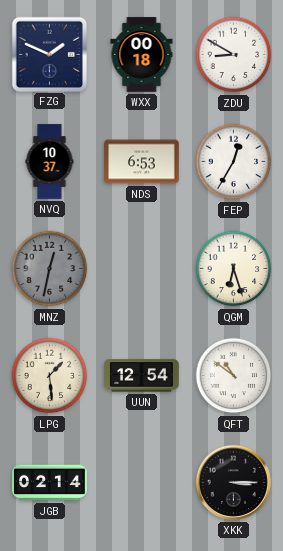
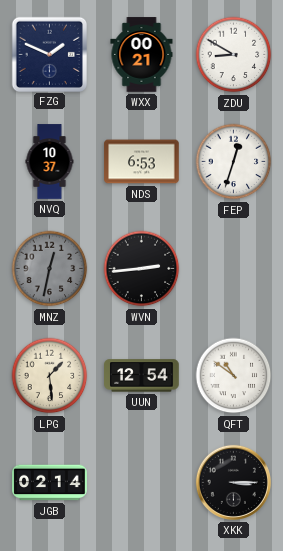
WXX: 00:18 -> 00:21 (142, 55)
FEP: 12:35 -> 12:33 (234, 162)
WVN: none -> 2:44 (142, 269)
QGM: 6:27 -> none (234, 269)
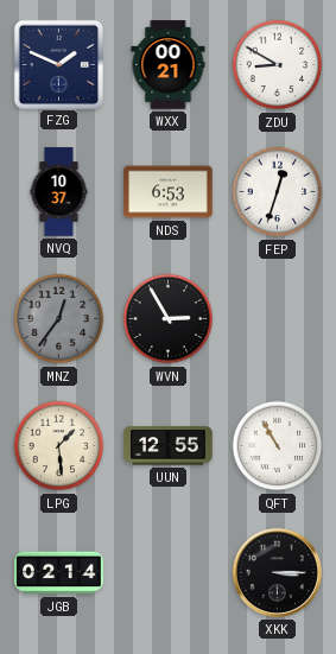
MNZ: 12:32 -> 12:36 (59, 319)
WVN: 2:44 -> 2:55 (169, 319)
UUN: 12:54 -> 12:55 (169, 446)
QFT: 10:51 -> 10:55 (278, 446)
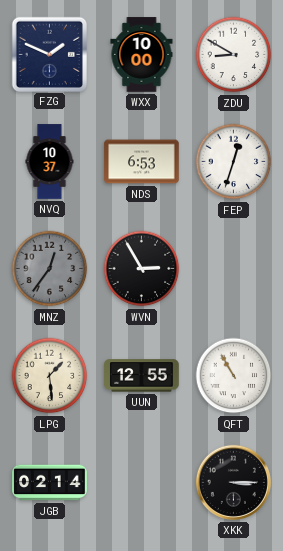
WXX: 00:21 -> 10:00 (142, 55)
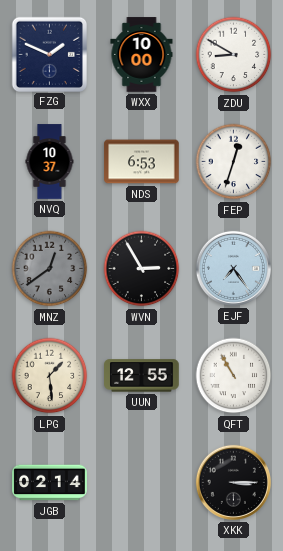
MNZ: 12:36 -> 12:39 (50, 269)
EJF: none -> 7:24 (233, 268)
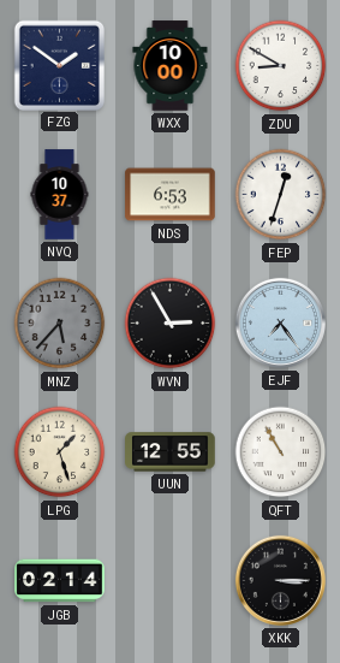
FZG: 1:49 -> 1:51 (59, 65)
MNZ: 12:39 -> 5:37 (60, 324)
LPG: 1:29 -> 1:27 (60, 452)
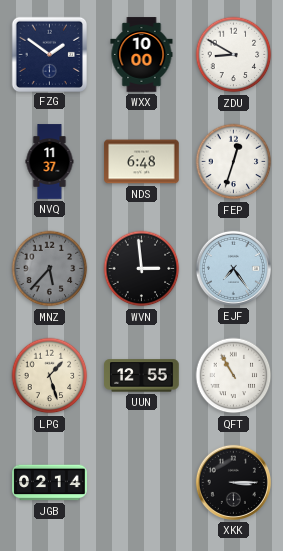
NVQ: 10:37 -> 11:37 (50, 162)
NDS: 6:53 -> 6:48 (142, 162)
WVN: 2:55 -> 2:59 (142, 269)
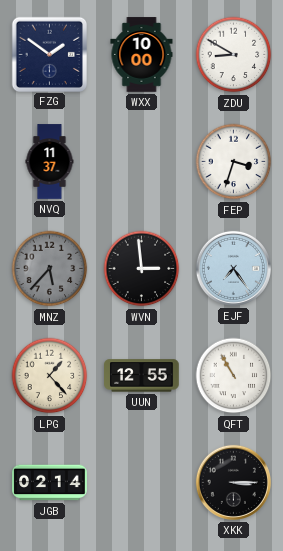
NDS: 6:48 -> none (142, 162)
FEP: 12:33 -> 3:33 (234, 162)
LPG: 1:27 -> 1:23 (50, 376)
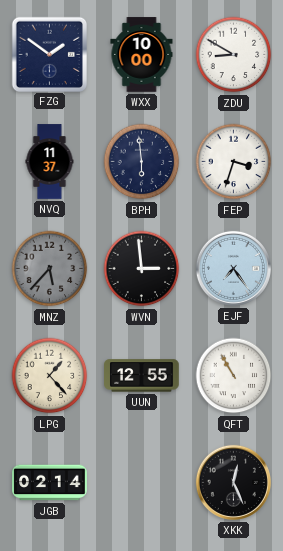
BPH: none -> 5:59 (142, 162)
XKK: 3:15 -> 12:26 (233, 482)
